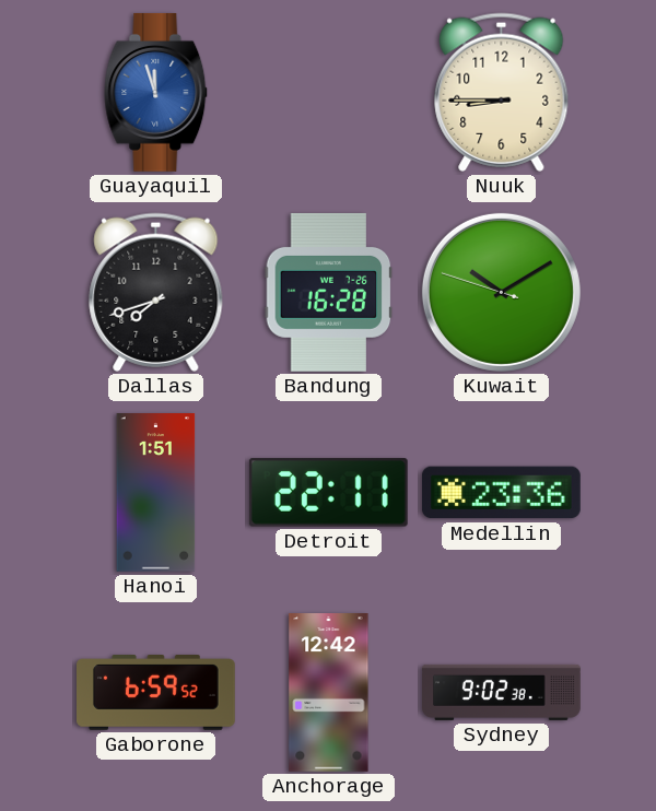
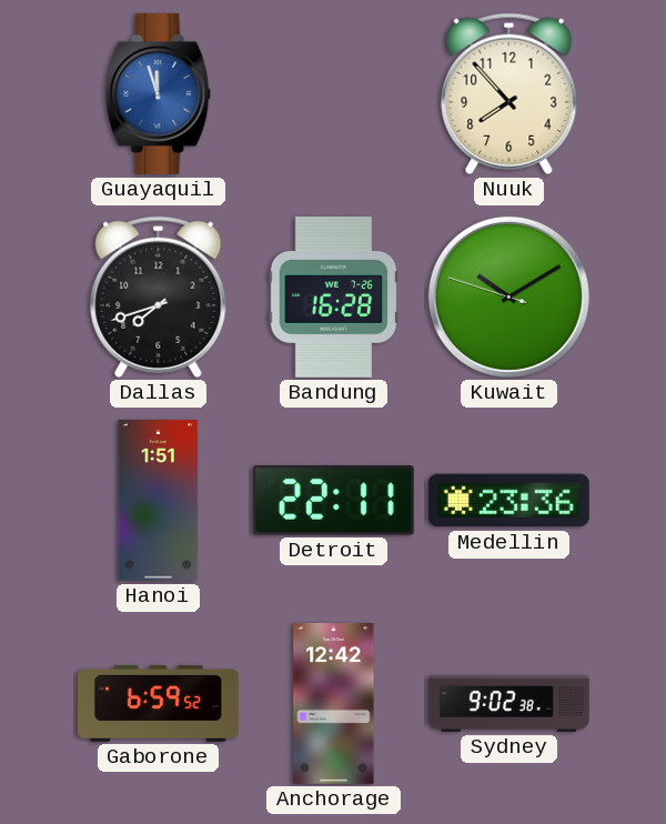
Nuuk: 8:45 -> 7:53 (509, 93)
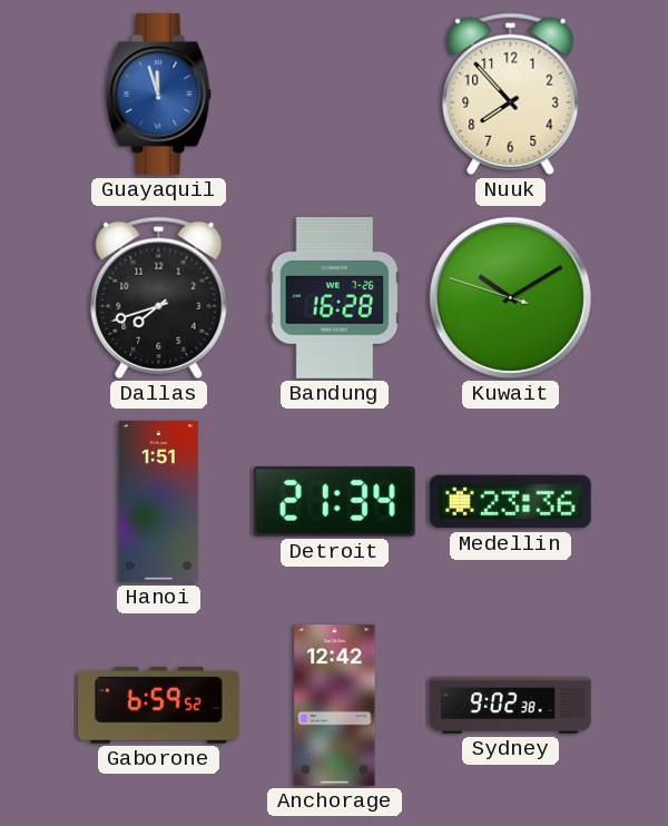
Detroit: 22:11 -> 21:34 (334, 502)
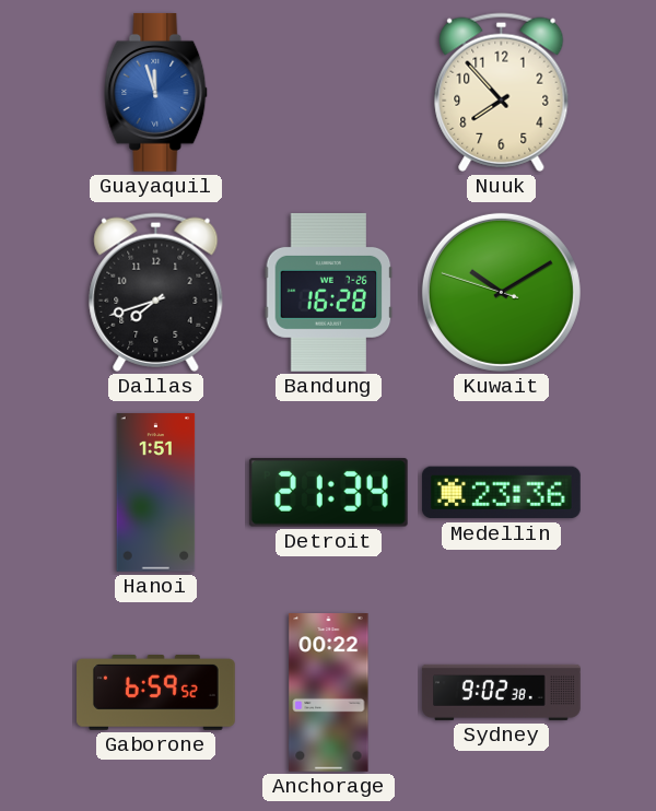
Anchorage: 12:42 -> 00:22 (329, 693)
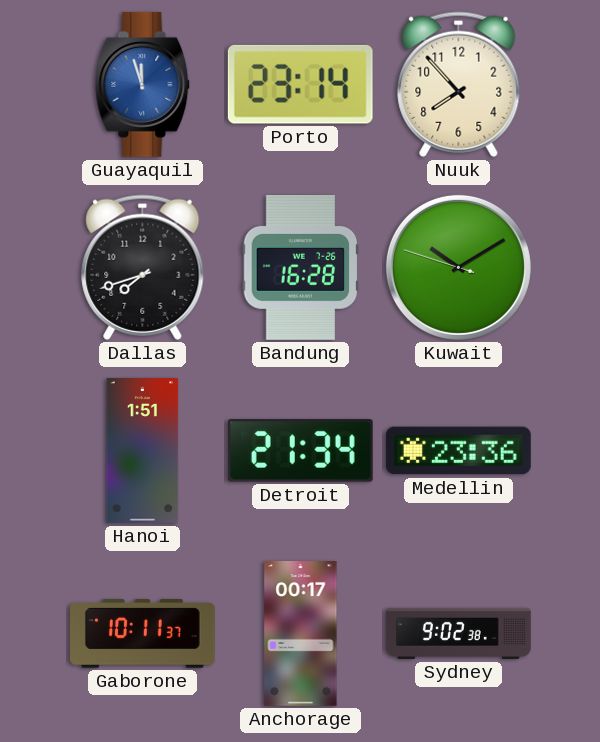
Porto: none -> 23:14 (300, 84)
Gaborone: 6:59 -> 10:11 (143, 634)
Anchorage: 00:22 -> 00:17 (301, 634)
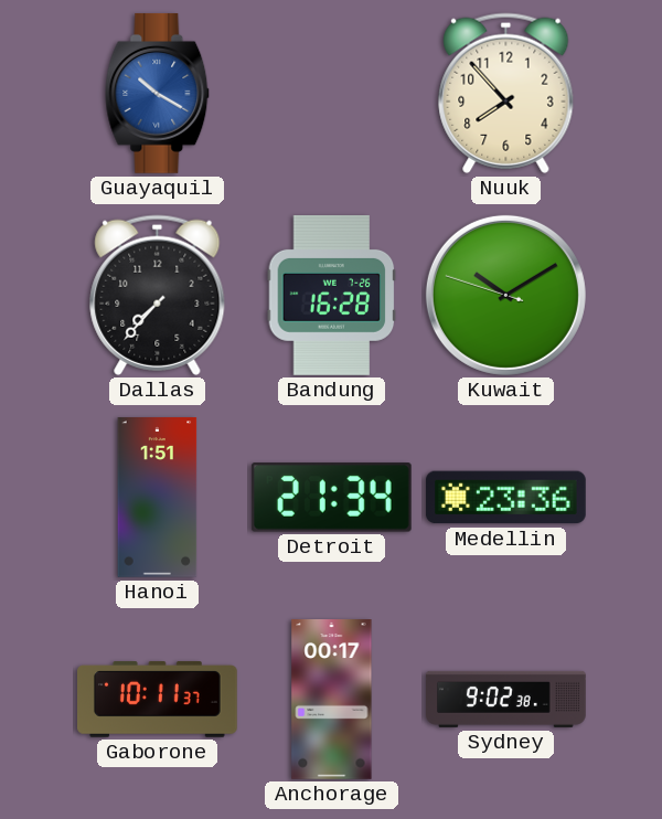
Guayaquil: 11:57 -> 10:20 (158, 93)
Porto: 23:14 -> none (300, 84)
Dallas: 7:42 -> 7:37 (158, 295)
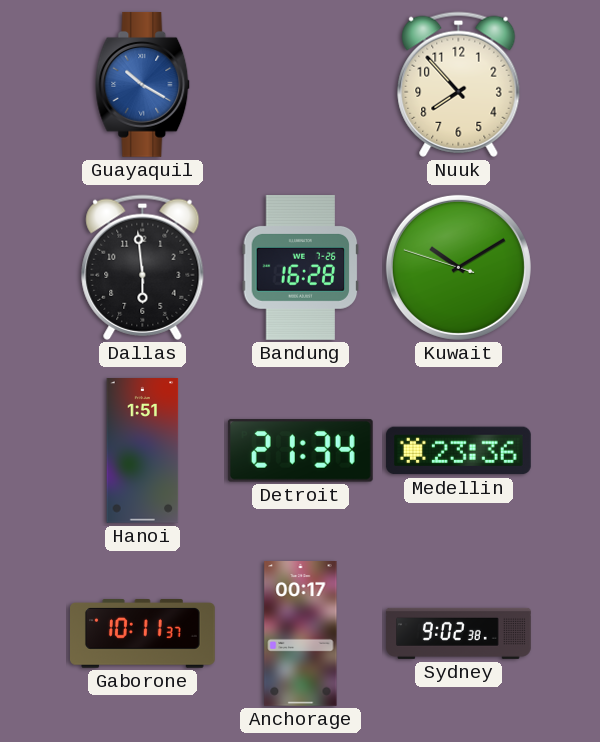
Dallas: 7:37 -> 5:59 (143, 267)
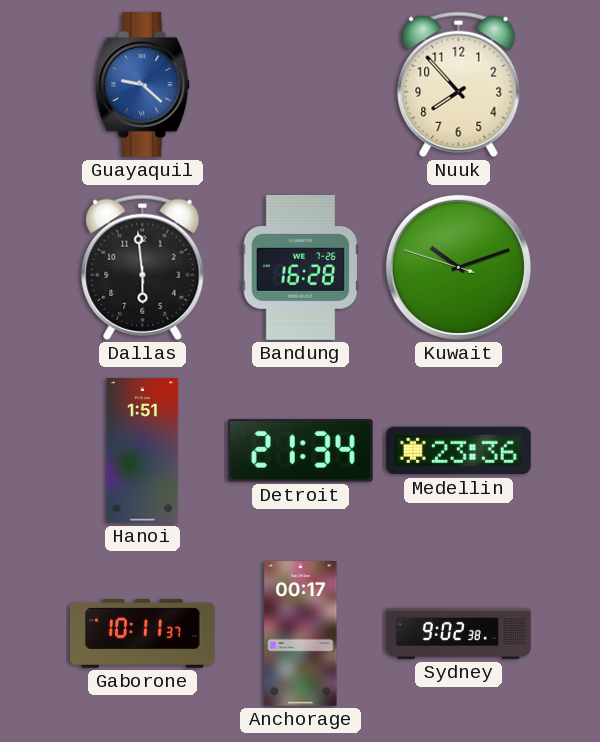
Guayaquil: 10:20 -> 9:22 (143, 84)
Kuwait: 10:09 -> 10:11 (458, 267)
